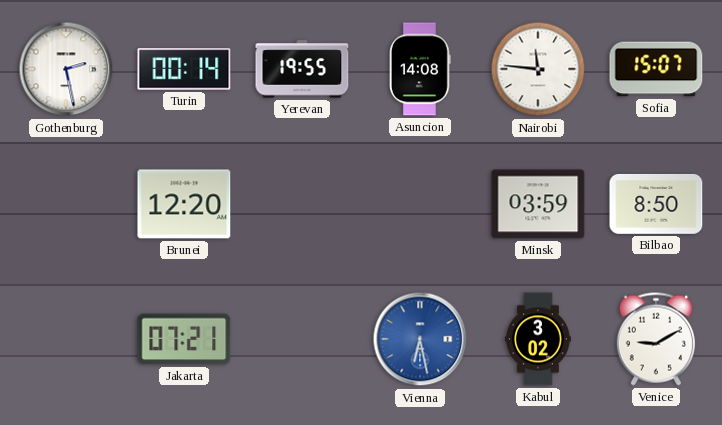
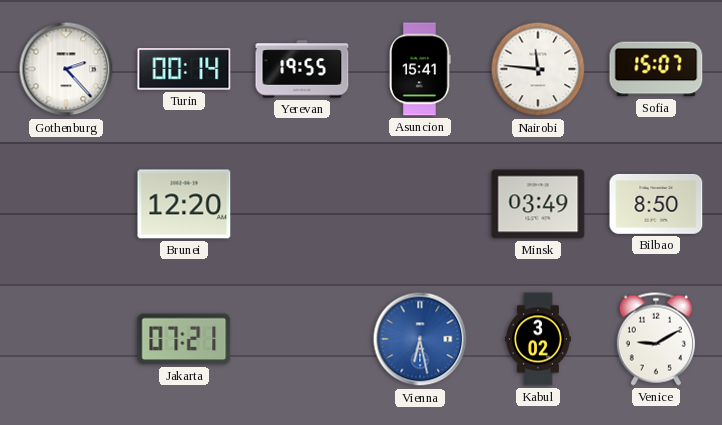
Gothenburg: 2:28 -> 2:23 (66, 69)
Asuncion: 14:08 -> 15:41 (421, 69)
Minsk: 03:59 -> 03:49 (538, 204)
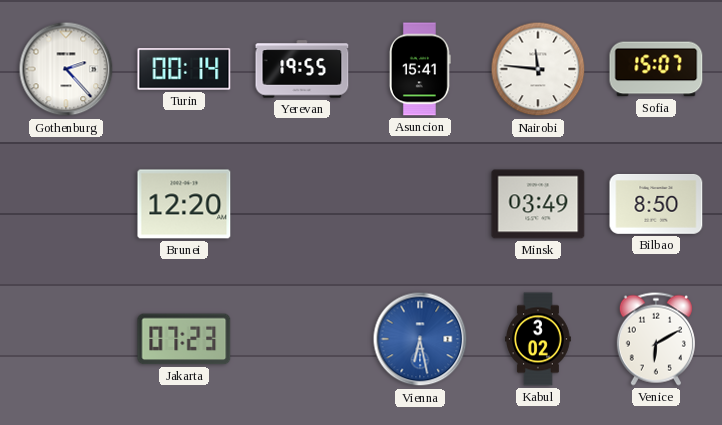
Jakarta: 07:21 -> 07:23 (184, 339)
Venice: 9:10 -> 6:10 (656, 339)
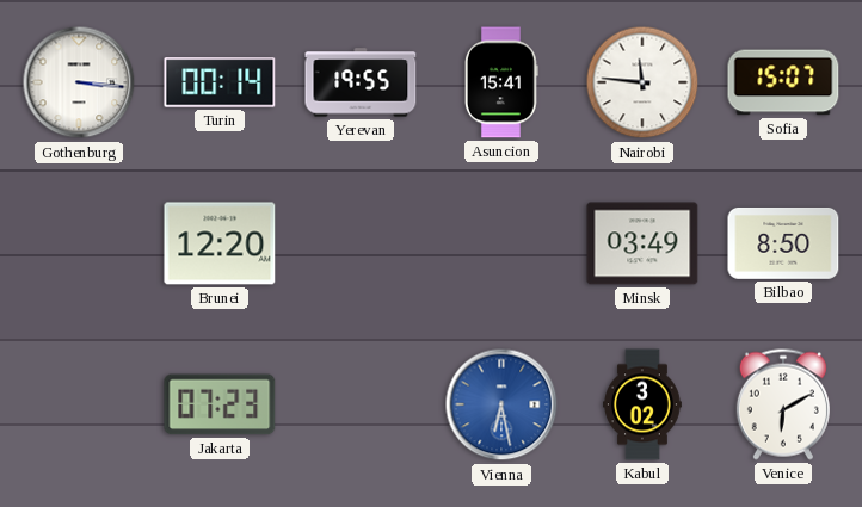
Gothenburg: 2:23 -> 3:16 (79, 82)
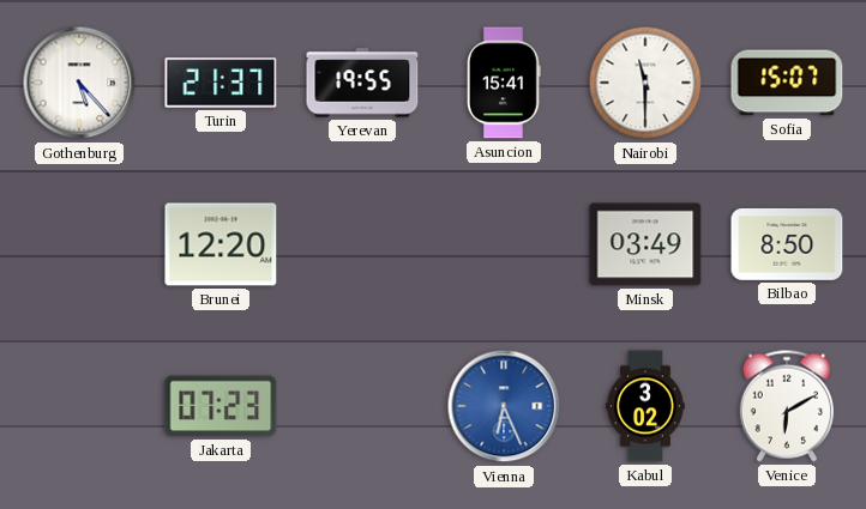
Gothenburg: 3:16 -> 5:23 (79, 83)
Turin: 00:14 -> 21:37 (221, 83)
Nairobi: 11:46 -> 11:30 (645, 83)
Vienna: 6:28 -> 6:26 (504, 406)
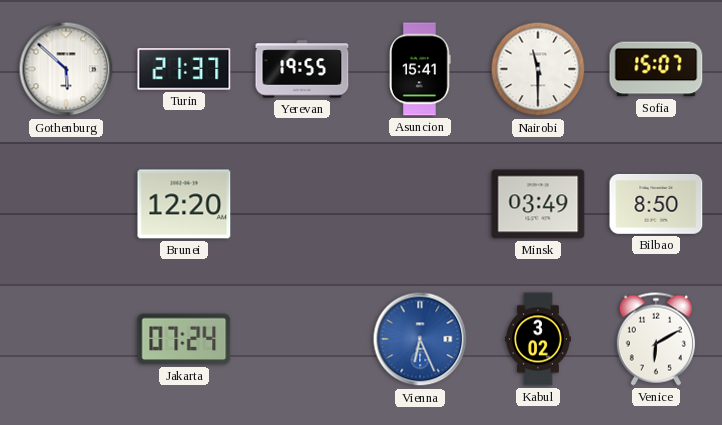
Gothenburg: 5:23 -> 5:52 (66, 69)
Jakarta: 07:23 -> 07:24 (184, 339)
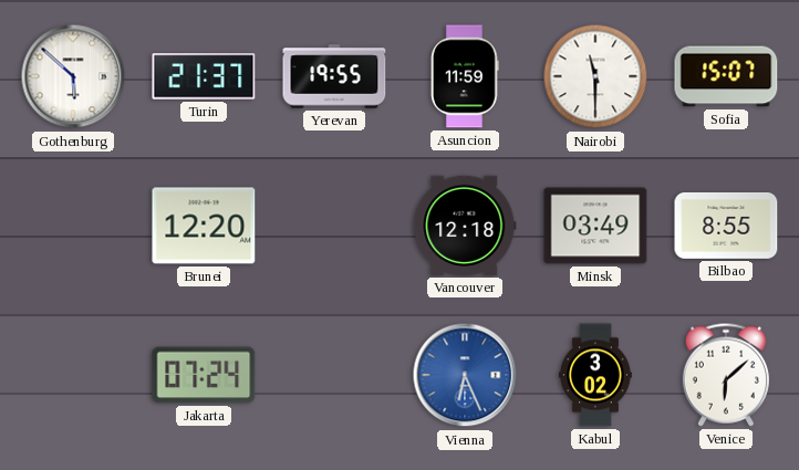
Asuncion: 15:41 -> 11:59 (466, 76)
Vancouver: none -> 12:18 (465, 226)
Bilbao: 8:50 -> 8:55 (726, 226)
Venice: 6:10 -> 6:08 (726, 375)
